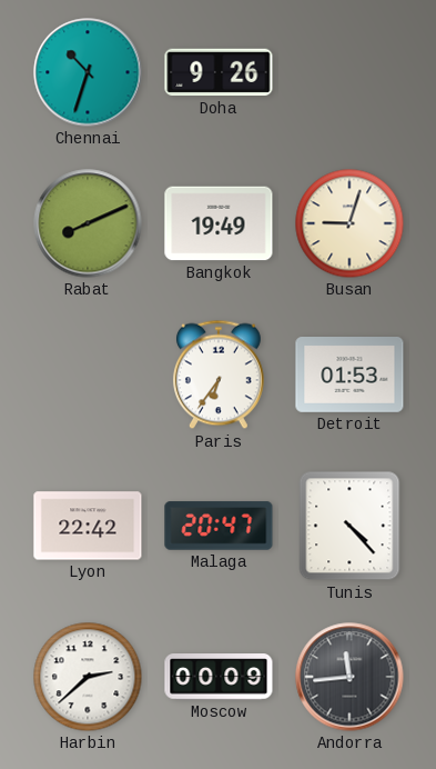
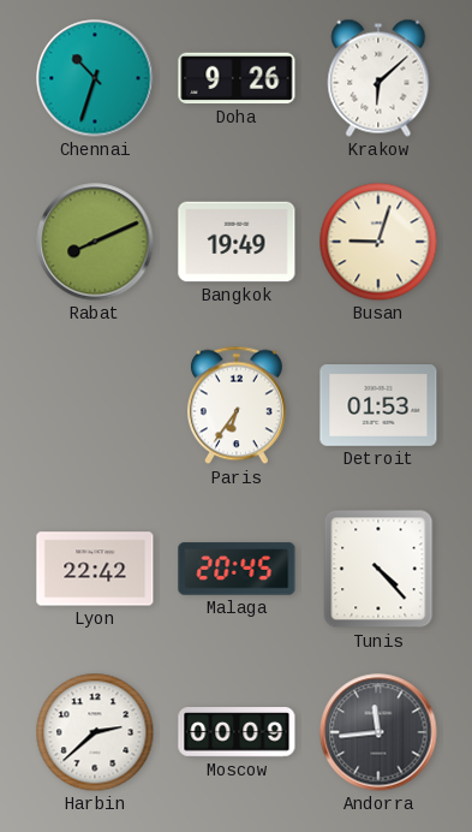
Krakow: none -> 6:08 (378, 78)
Malaga: 20:47 -> 20:45 (237, 569)
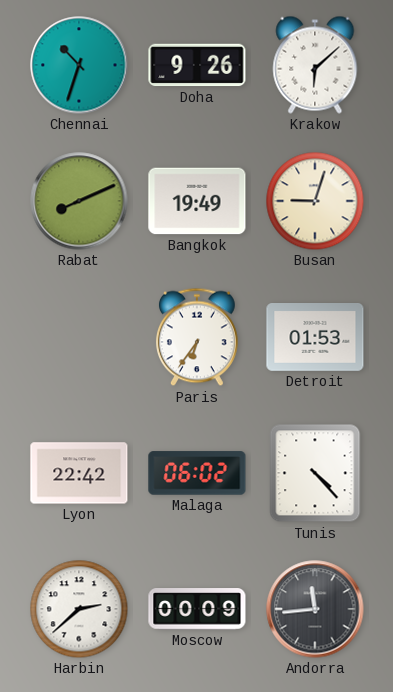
Malaga: 20:45 -> 06:02 (197, 473)
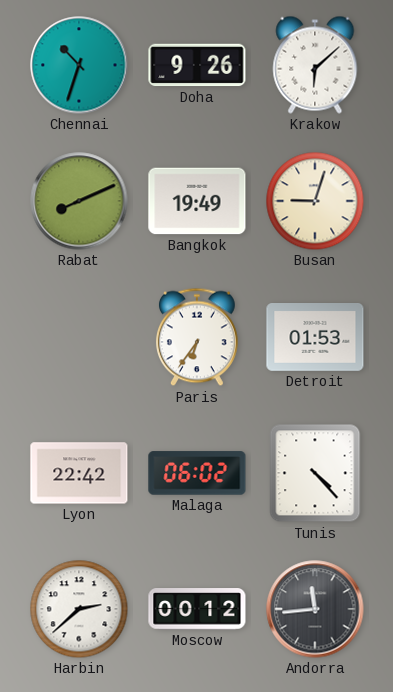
Moscow: 00:09 -> 00:12 (197, 609)
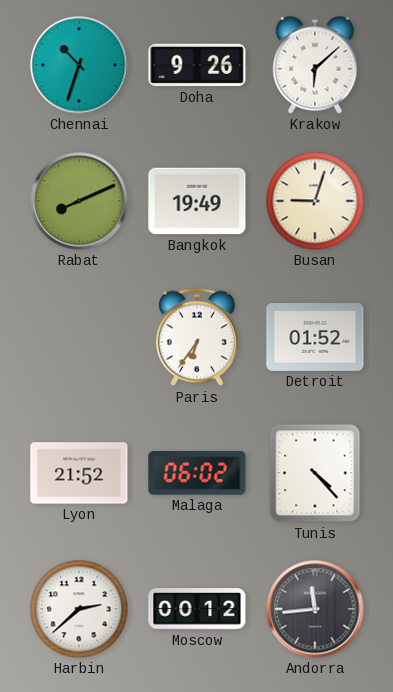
Detroit: 01:53 -> 01:52 (315, 338)
Lyon: 22:42 -> 21:52 (79, 473)
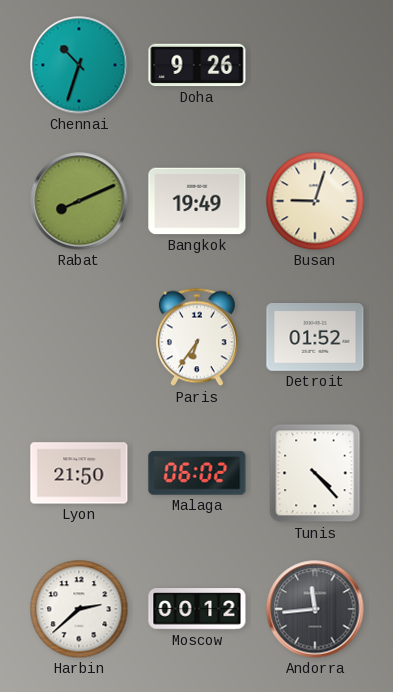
Krakow: 6:08 -> none (315, 65)
Lyon: 21:52 -> 21:50 (79, 473)
